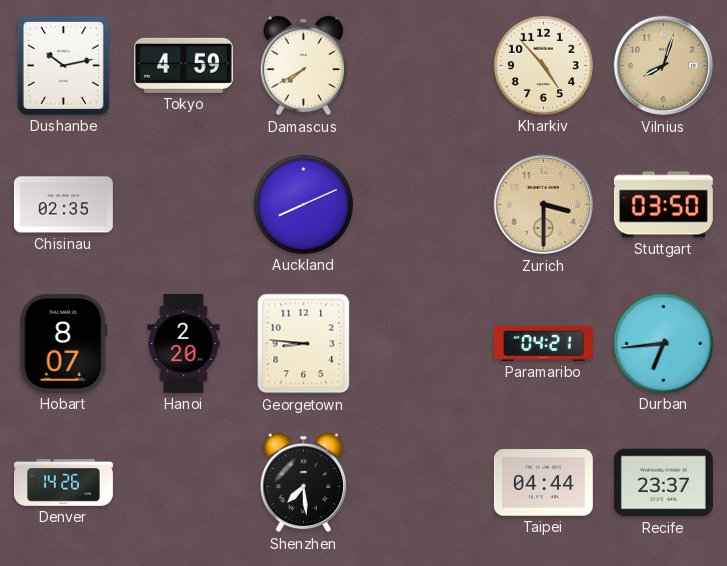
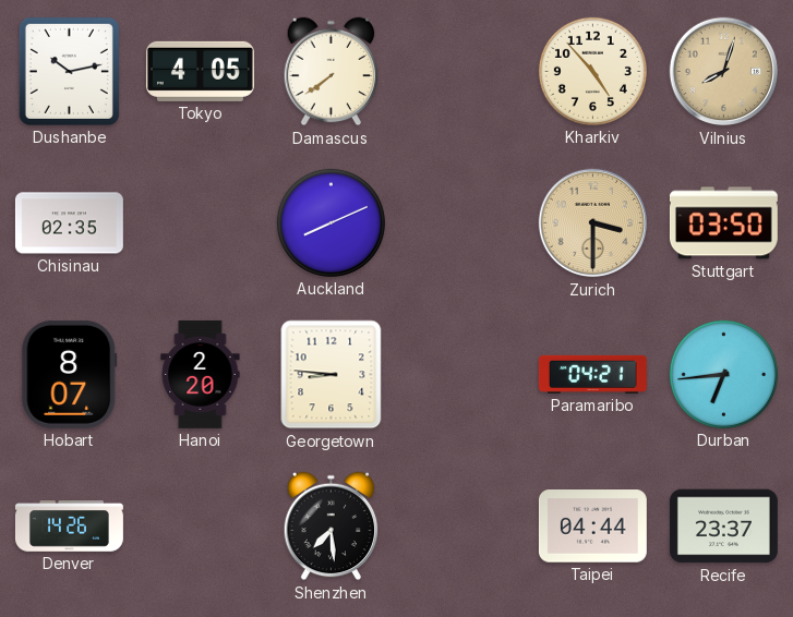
Tokyo: 4:59 -> 4:05 (200, 71)
Damascus: 7:40 -> 7:39 (332, 72)
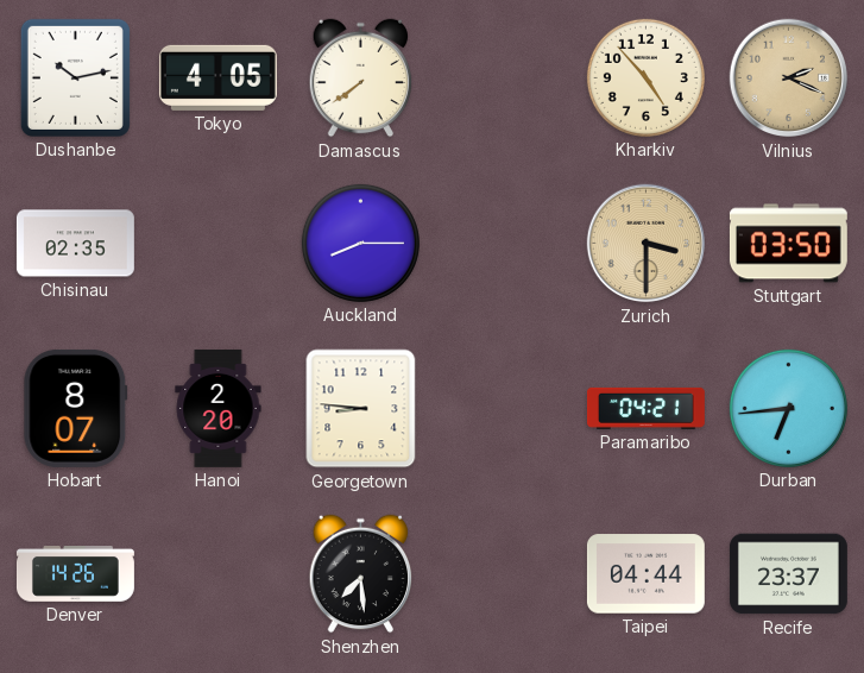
Vilnius: 8:03 -> 2:19 (789, 78)
Auckland: 8:11 -> 8:15 (360, 243)
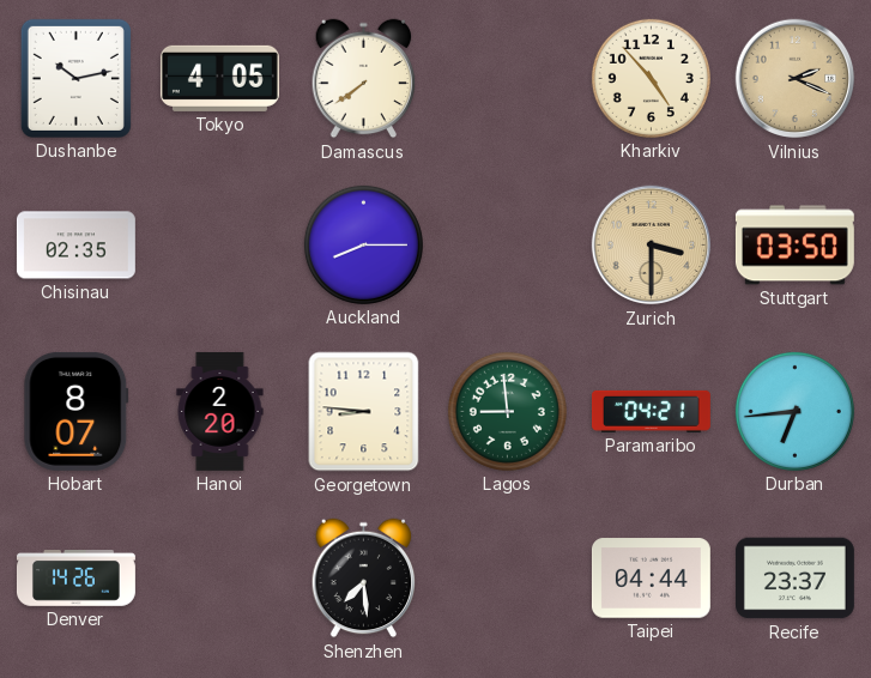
Lagos: none -> 8:59 (507, 411)
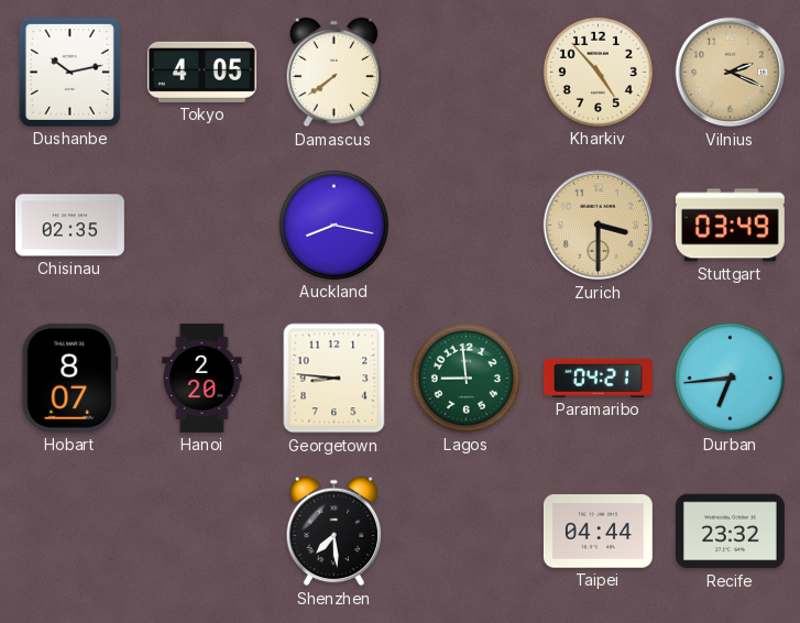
Auckland: 8:15 -> 8:17 (333, 225)
Stuttgart: 03:50 -> 03:49 (730, 226)
Denver: 14:26 -> none (75, 579)
Recife: 23:37 -> 23:32 (730, 532)
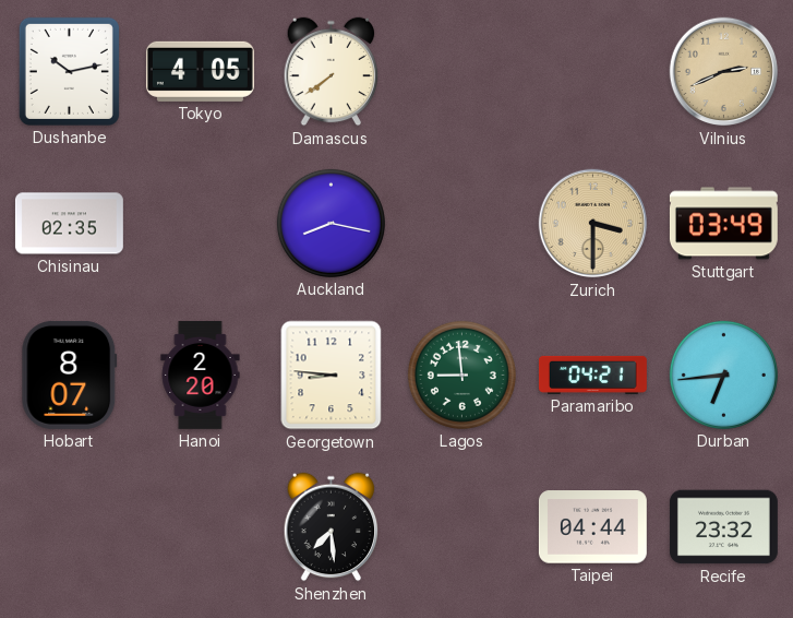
Kharkiv: 4:53 -> none (598, 72)
Vilnius: 2:19 -> 2:41 (724, 72)
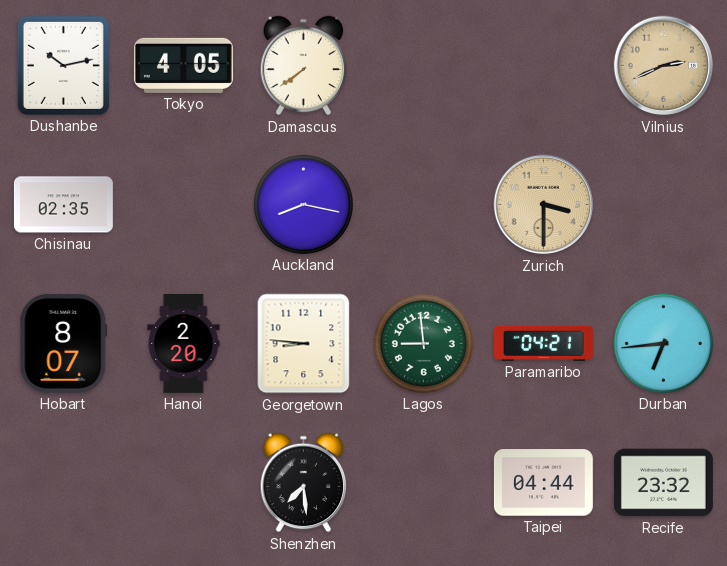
Stuttgart: 03:49 -> none (723, 224)
